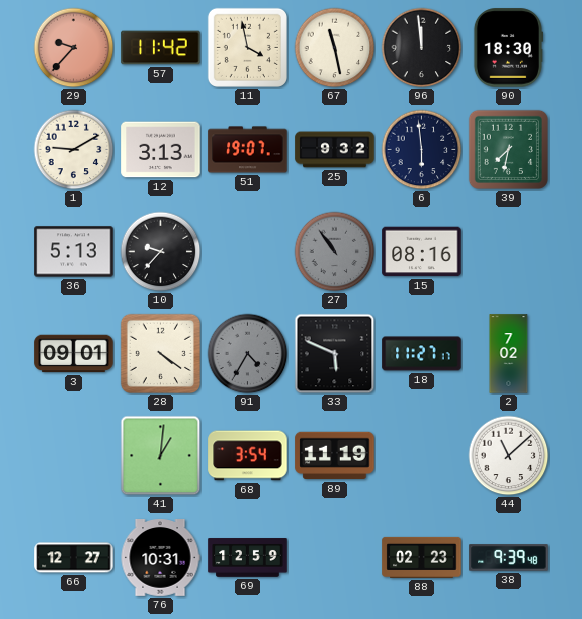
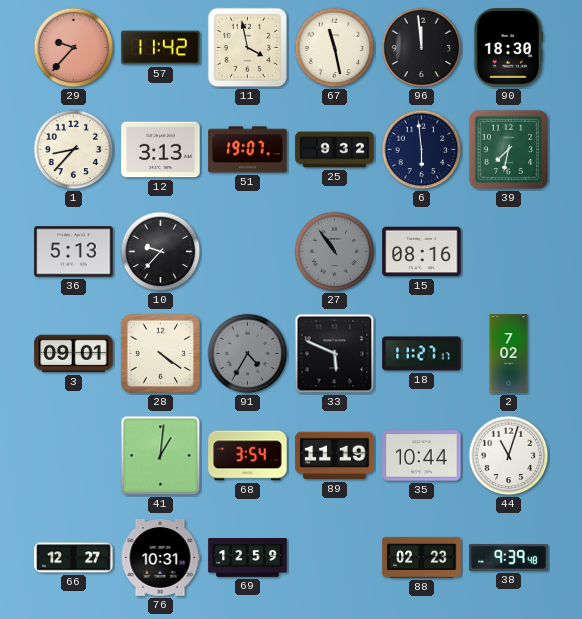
1: 9:10 -> 8:37 (74, 150)
35: none -> 10:44 (422, 456)
44: 11:08 -> 11:03 (509, 456)
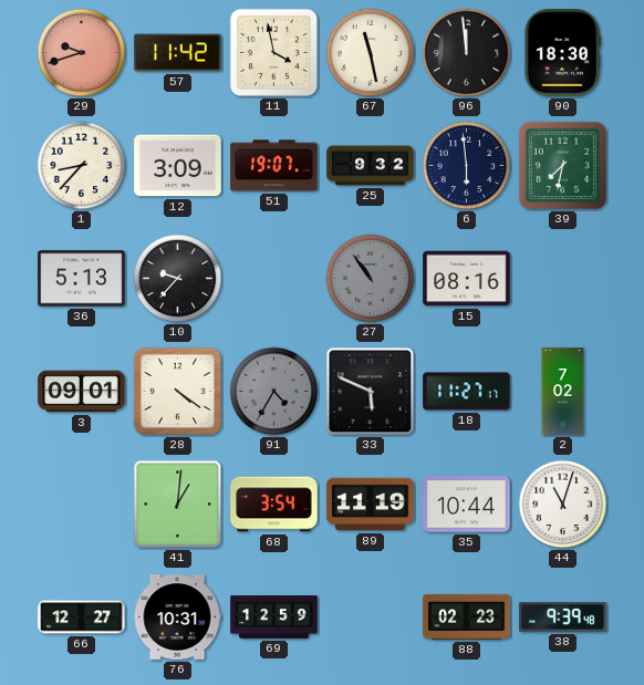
29: 9:37 -> 9:42 (82, 53)
12: 3:13 -> 3:09 (178, 166)
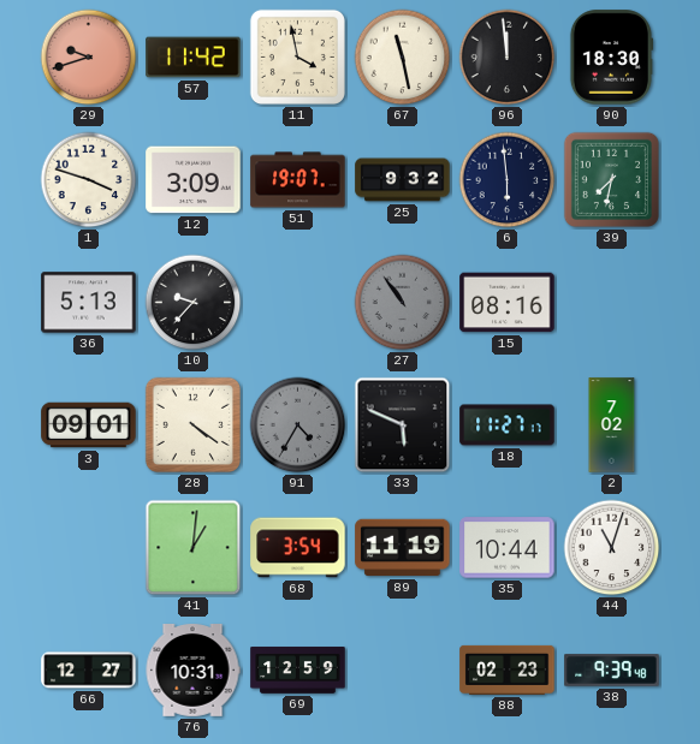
1: 8:37 -> 3:48 (89, 180)
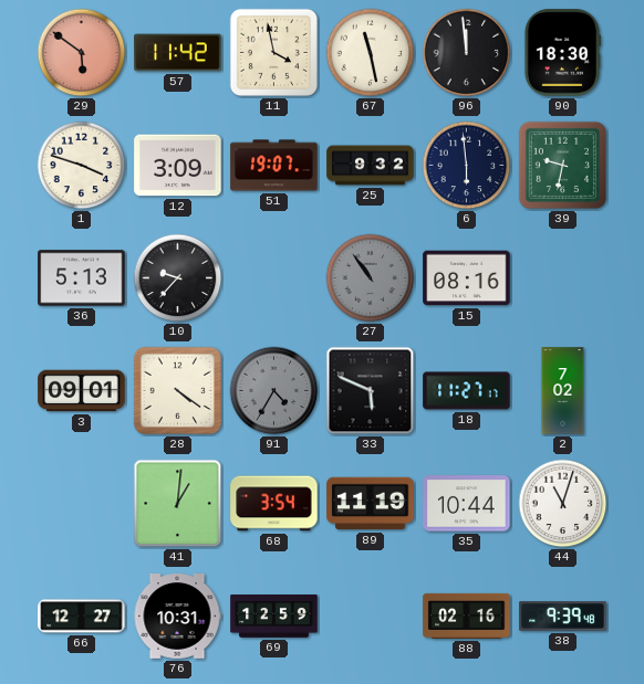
29: 9:42 -> 5:51 (82, 53)
39: 7:32 -> 9:32 (562, 165)
88: 02:23 -> 02:16 (467, 615)
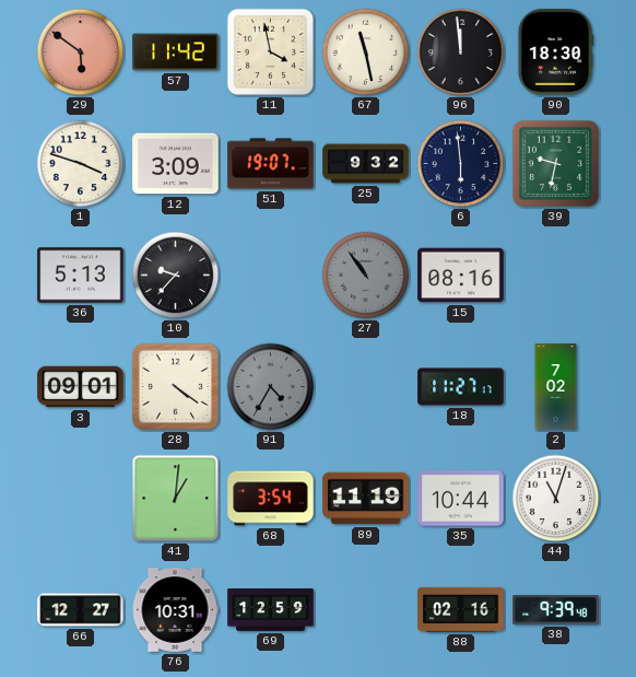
33: 5:49 -> none (371, 391)
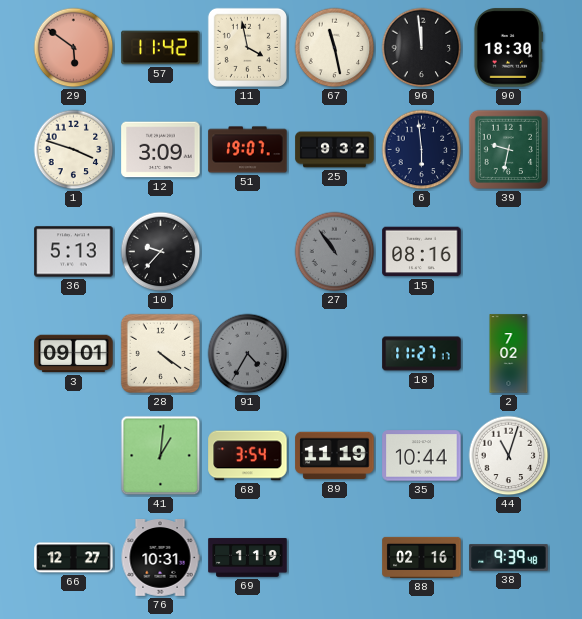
69: 12:59 -> 1:19 (248, 558)
